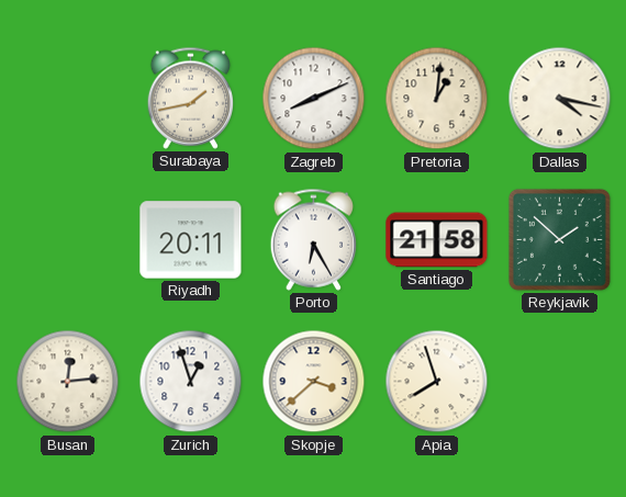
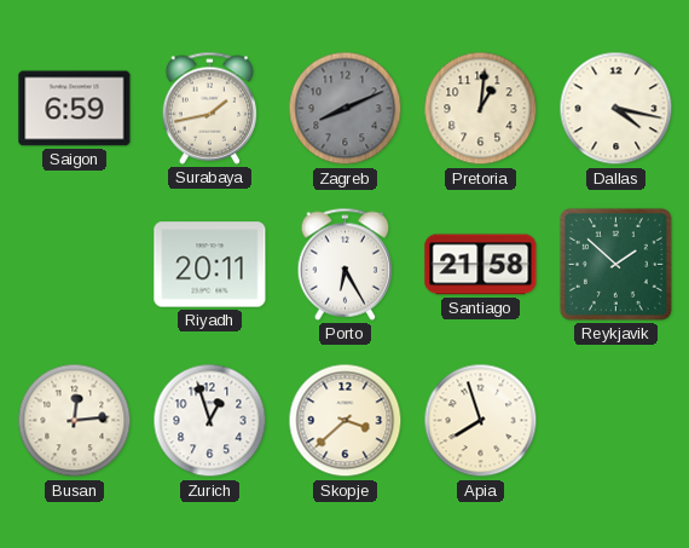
Saigon: none -> 6:59 (75, 109)
Zagreb dial: white -> grey (346, 109)
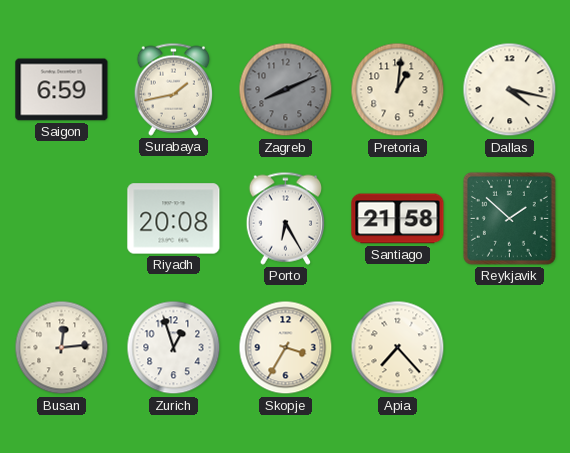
Riyadh: 20:11 -> 20:08 (174, 219)
Skopje: 3:38 -> 3:35 (286, 348)
Apia: 7:57 -> 7:23 (398, 348)
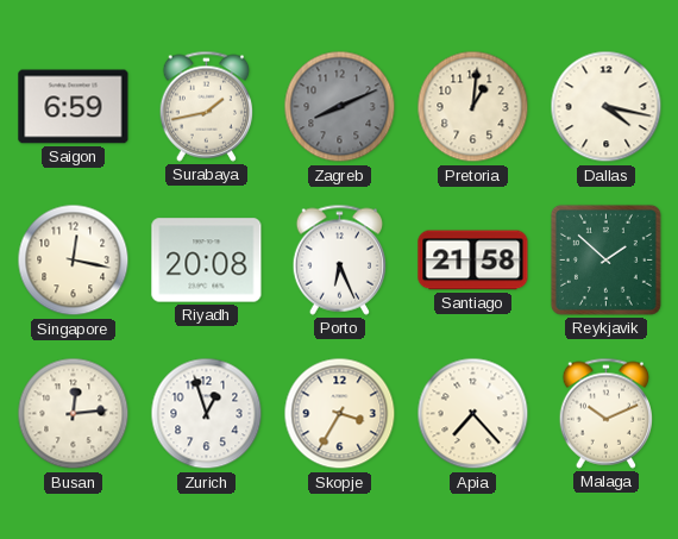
Singapore: none -> 12:17 (74, 261)
Porto: 6:25 -> 6:26 (339, 259)
Malaga: none -> 10:11 (605, 413)
